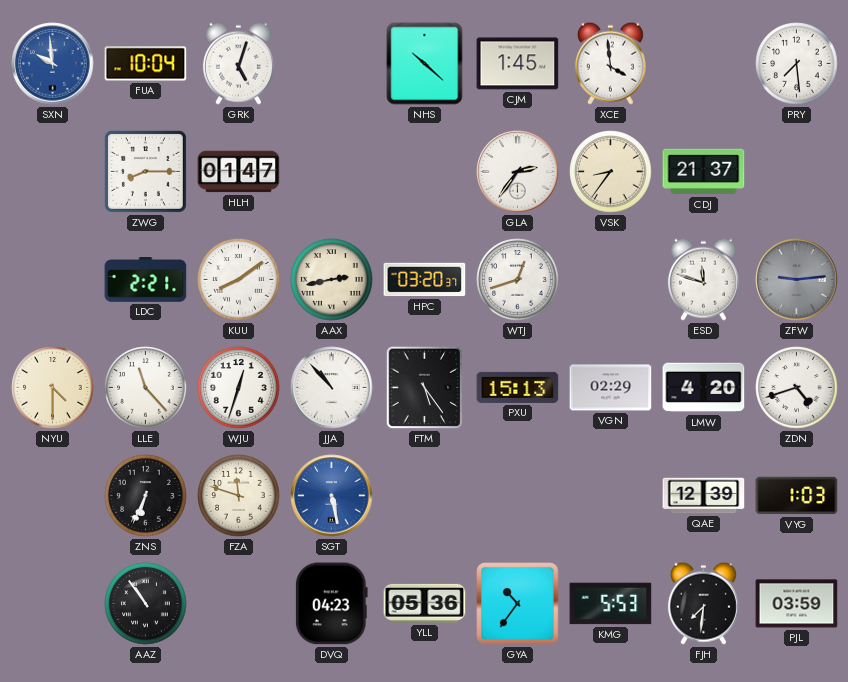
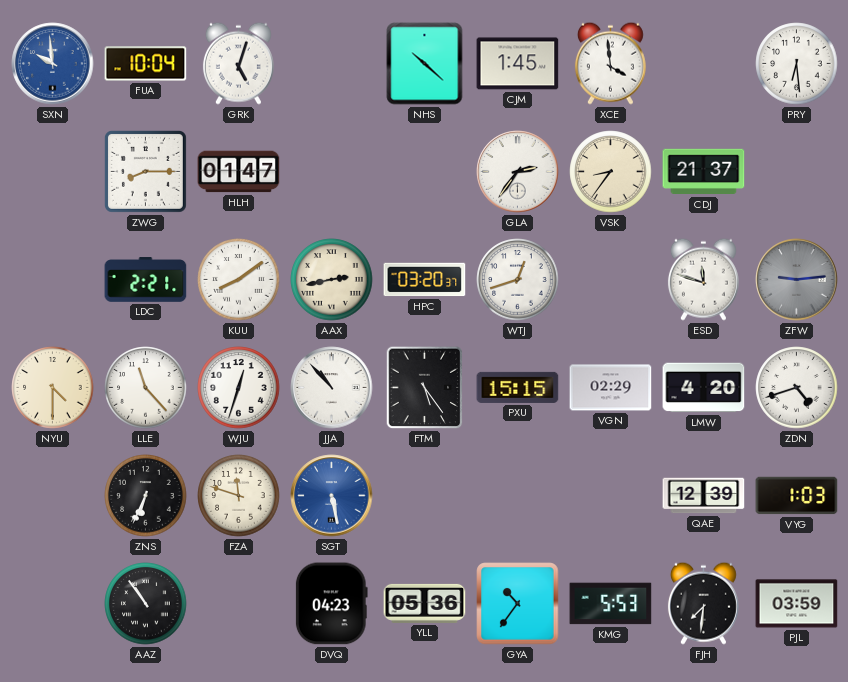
PRY: 7:29 -> 6:29 (797, 64)
PXU: 15:13 -> 15:15 (518, 387)
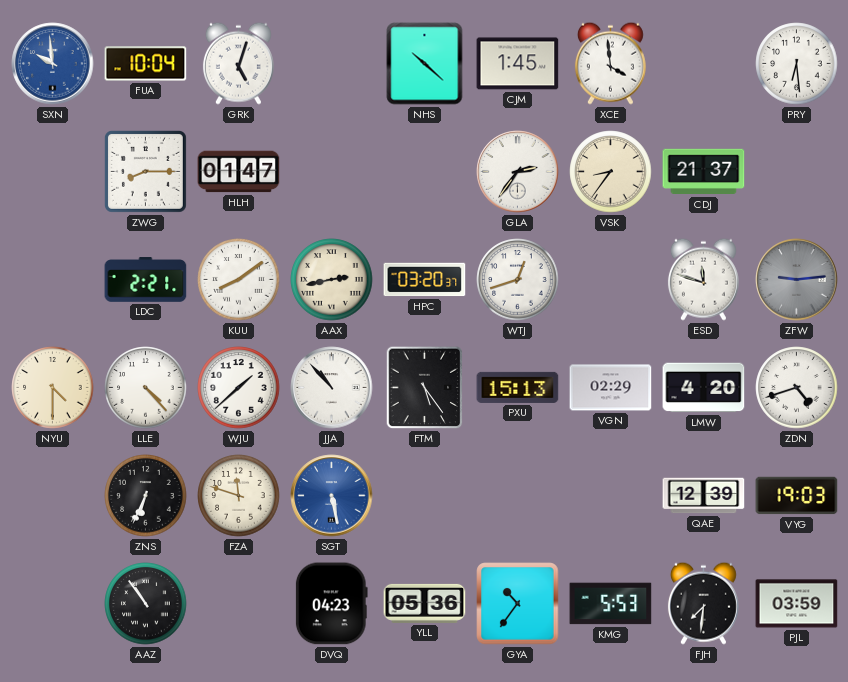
LLE: 11:23 -> 4:23 (146, 388)
WJU: 12:33 -> 1:38 (239, 388)
PXU: 15:15 -> 15:13 (518, 387)
VYG: 1:03 -> 19:03 (797, 496)
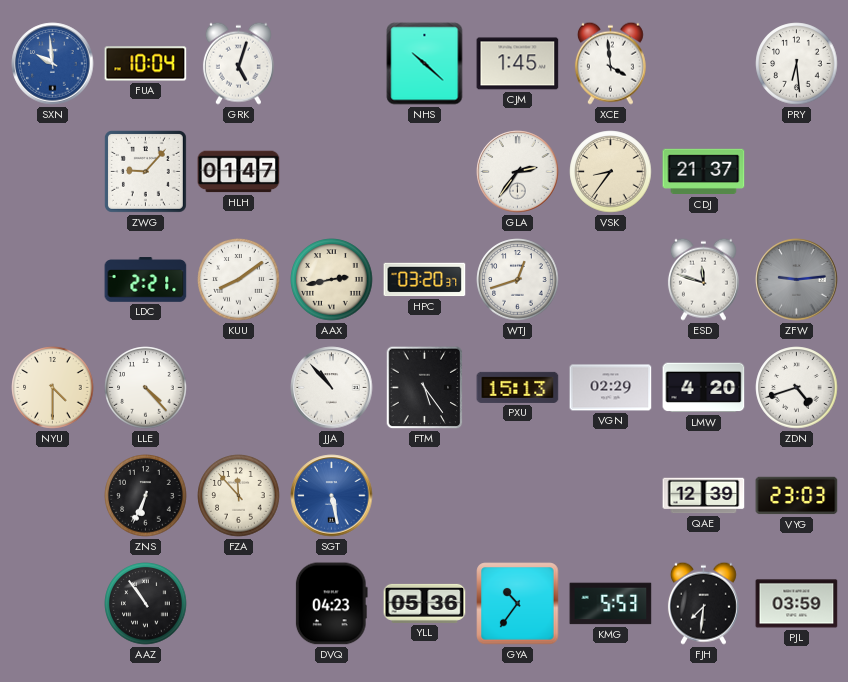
ZWG: 8:15 -> 9:07 (145, 171)
WJU: 1:38 -> none (239, 388)
FZA: 11:48 -> 11:53 (239, 496)
VYG: 19:03 -> 23:03 (797, 496)
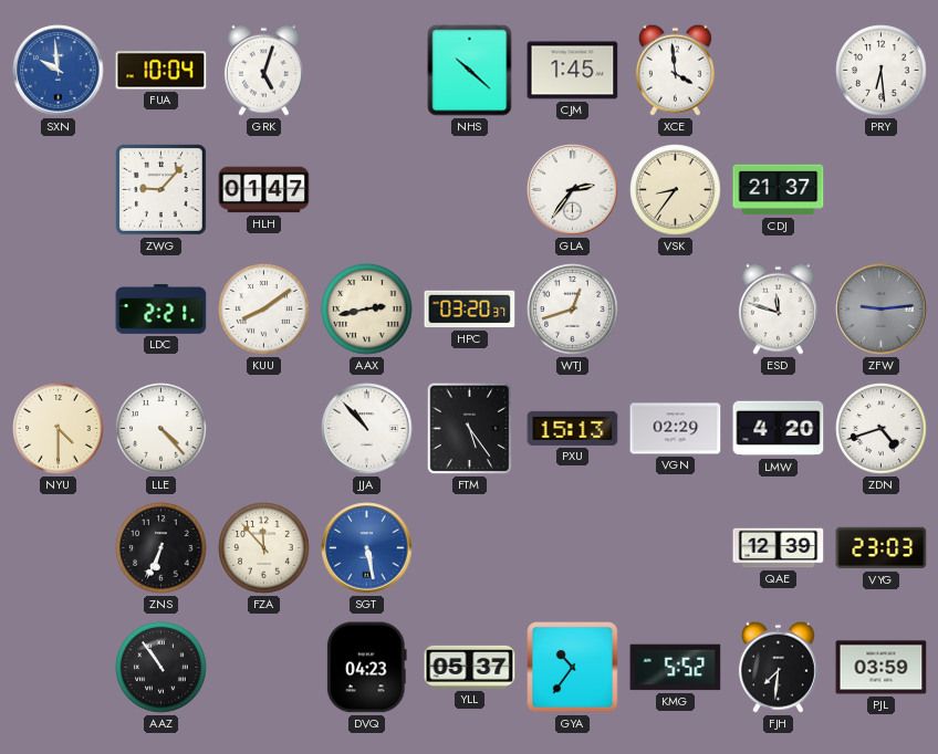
YLL: 05:36 -> 05:37 (470, 667)
KMG: 5:53 -> 5:52 (676, 668)
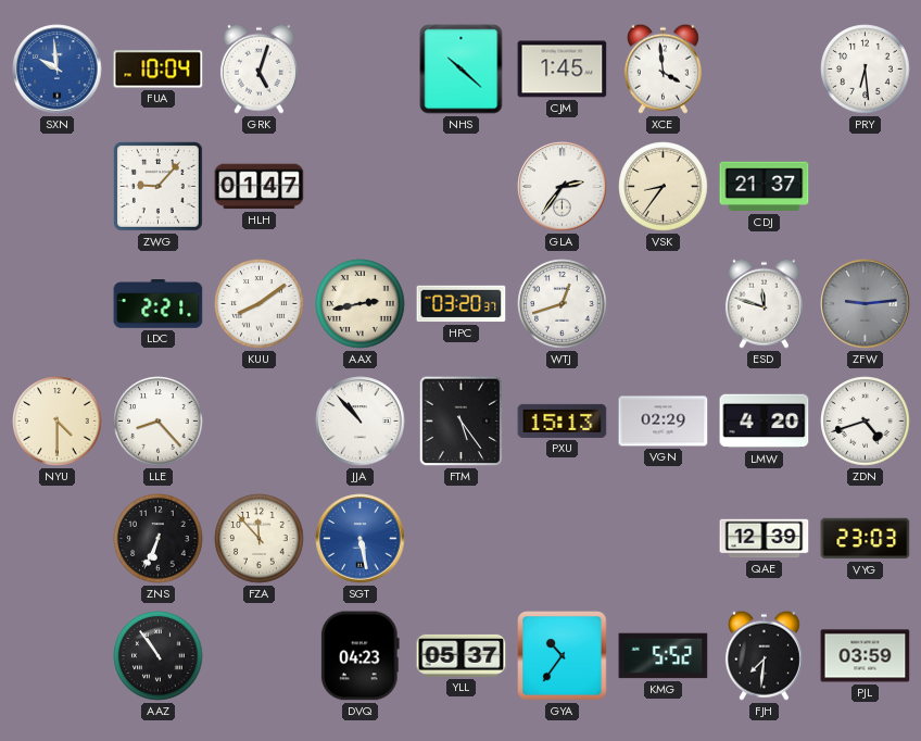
LLE: 4:23 -> 8:23 (159, 422)
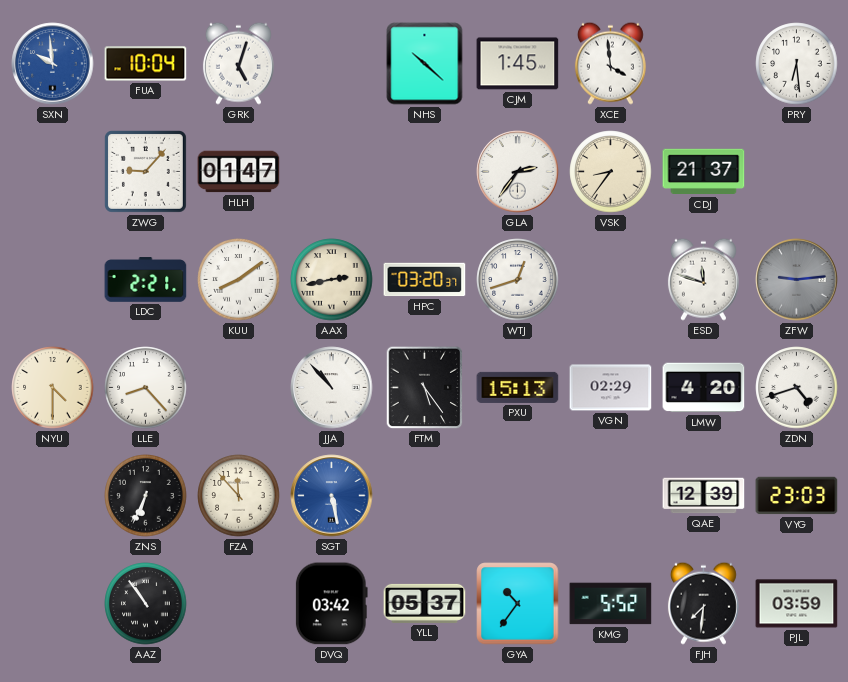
DVQ: 04:23 -> 03:42 (331, 604)
